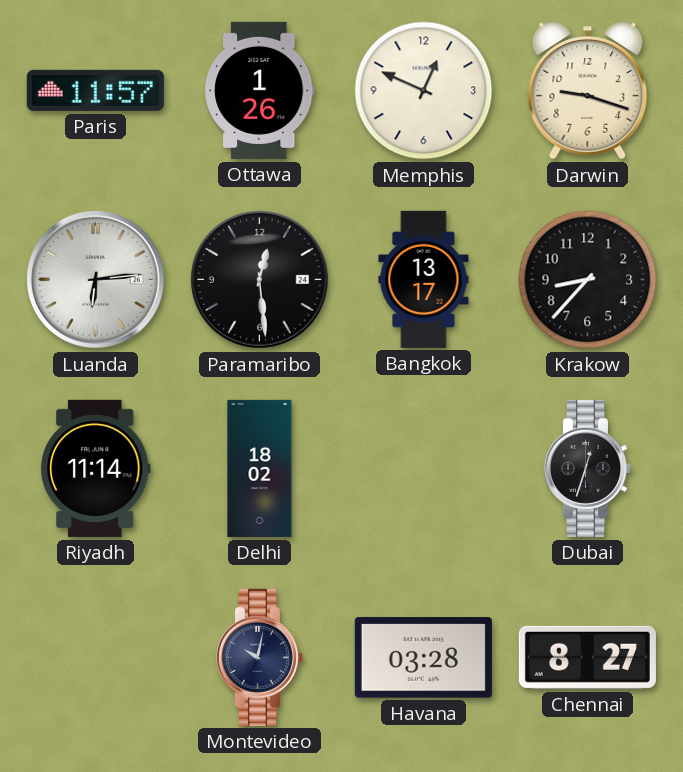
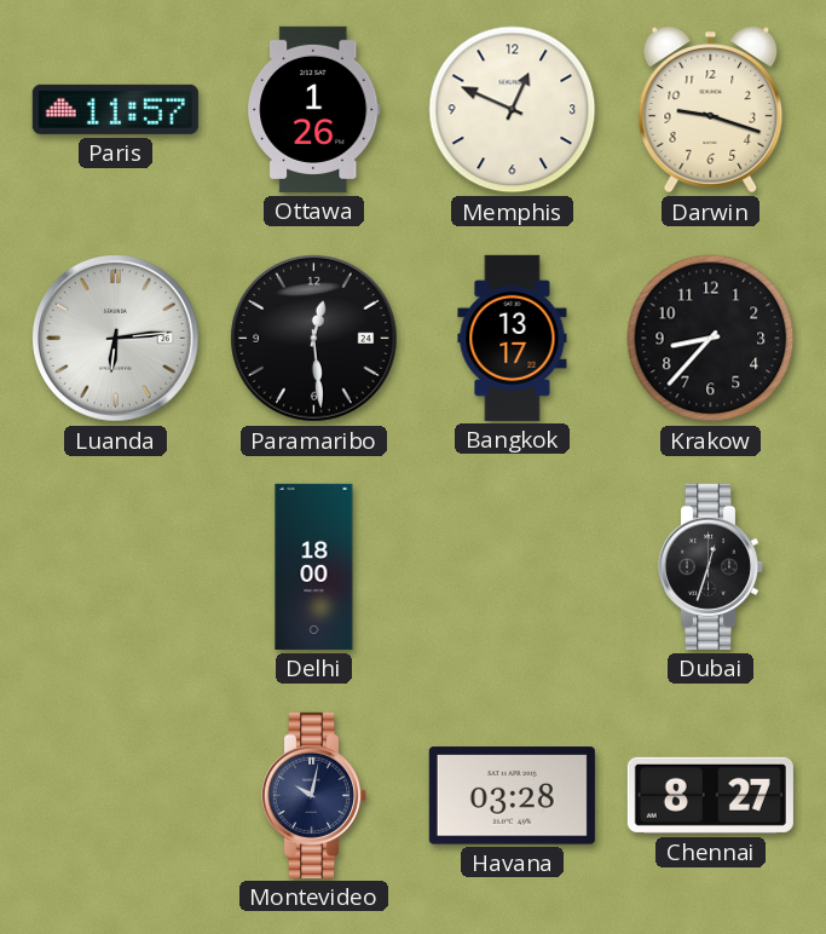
Riyadh: 11:14 -> none (95, 468)
Delhi: 18:02 -> 18:00 (314, 566)
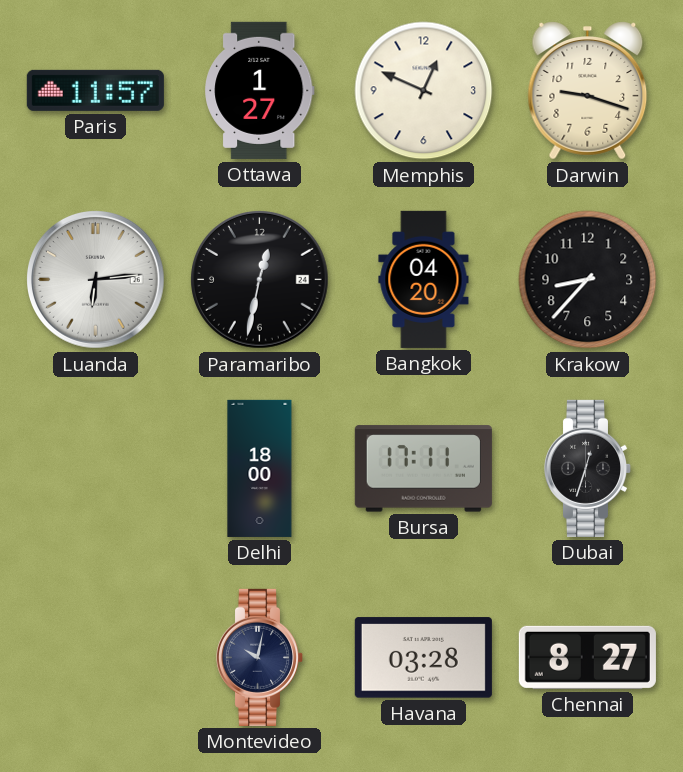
Ottawa: 1:26 -> 1:27 (260, 90)
Paramaribo: 12:29 -> 12:32 (260, 280)
Bangkok: 13:17 -> 04:20 (424, 279)
Bursa: none -> 17:11 (423, 469)
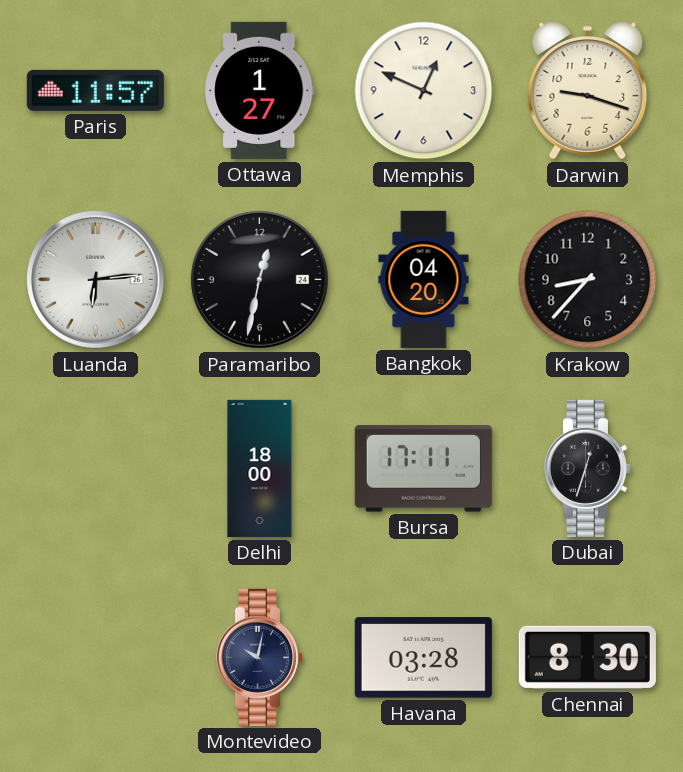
Chennai: 8:27 -> 8:30 (587, 657)
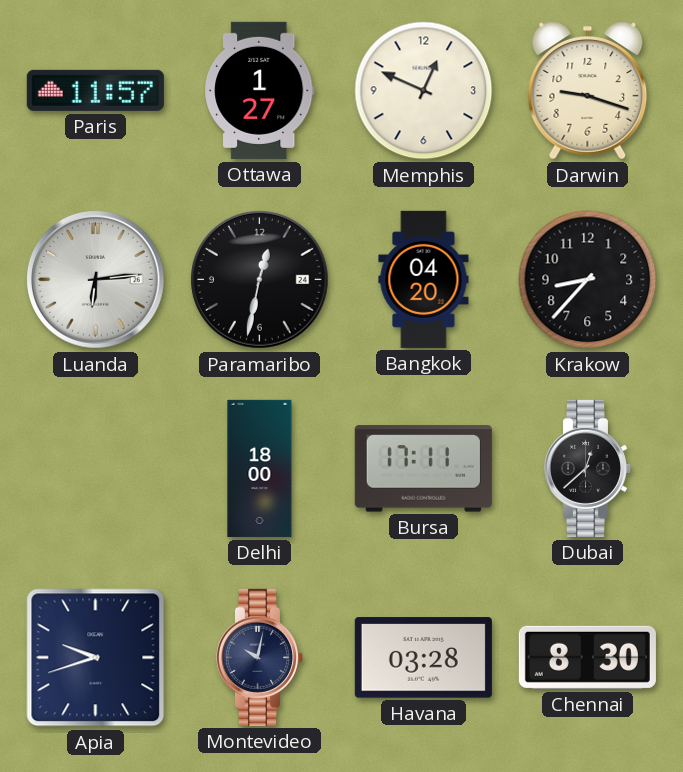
Dubai: 12:33 -> 12:38 (588, 468)
Apia: none -> 9:42 (96, 658)
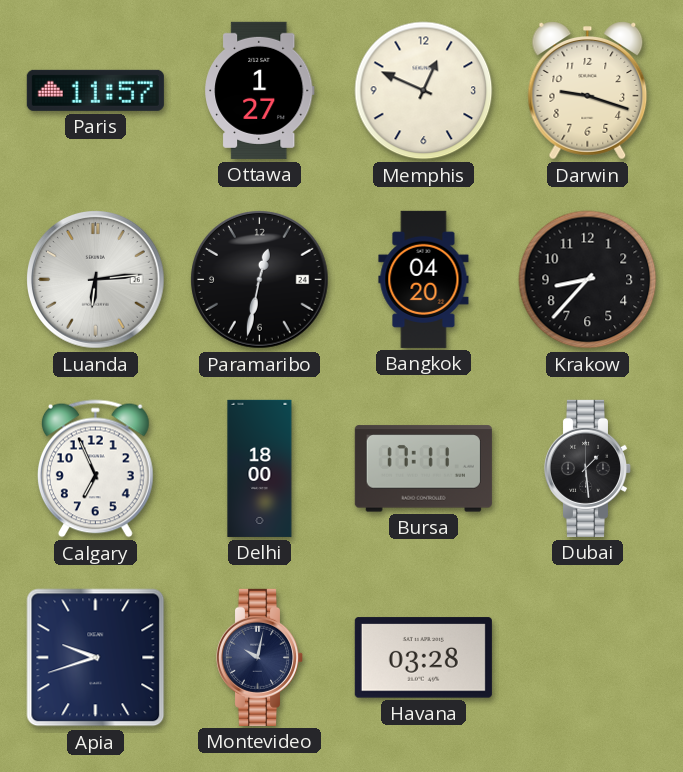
Calgary: none -> 6:56 (95, 469)
Dubai: 12:38 -> 1:29 (588, 468)
Chennai: 8:30 -> none (587, 657)
